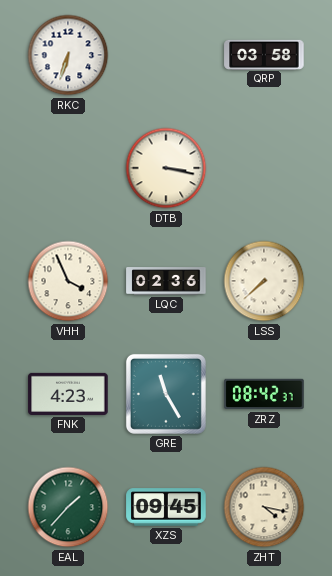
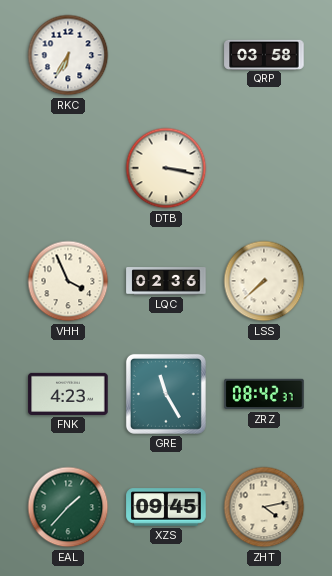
RKC: 6:33 -> 6:35 (68, 55)
ZHT: 4:17 -> 4:13 (264, 507)
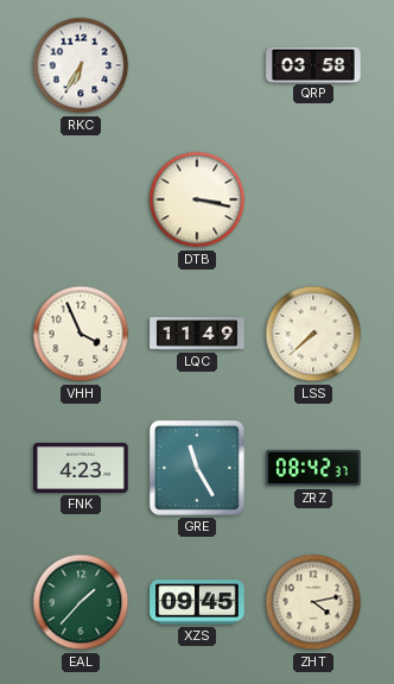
LQC: 02:36 -> 11:49 (197, 334)
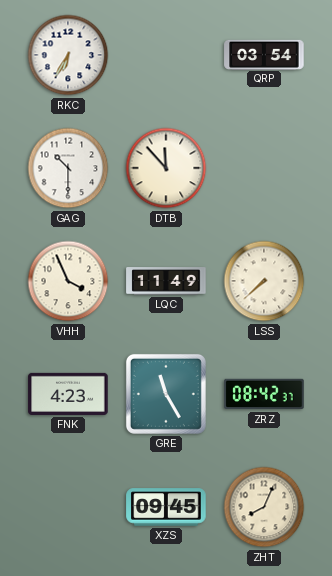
QRP: 03:58 -> 03:54 (264, 54)
GAG: none -> 10:30 (68, 168)
DTB: 3:17 -> 11:53 (166, 168)
EAL: 1:37 -> none (81, 602)
ZHT: 4:13 -> 8:04 (264, 507)
